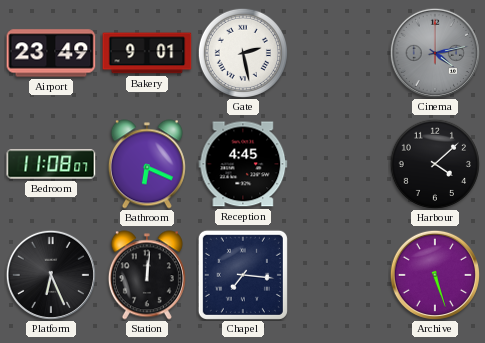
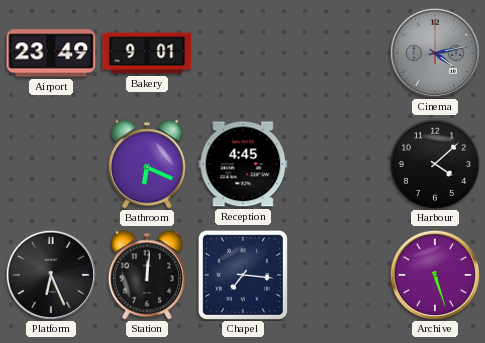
Gate: 2:28 -> none (243, 53)
Bedroom: 11:08 -> none (51, 164)
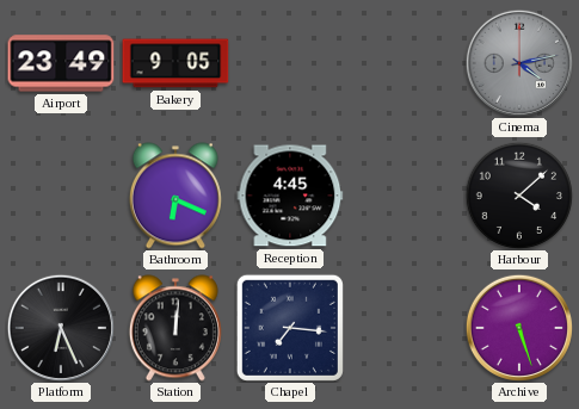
Bakery: 9:01 -> 9:05 (175, 63)
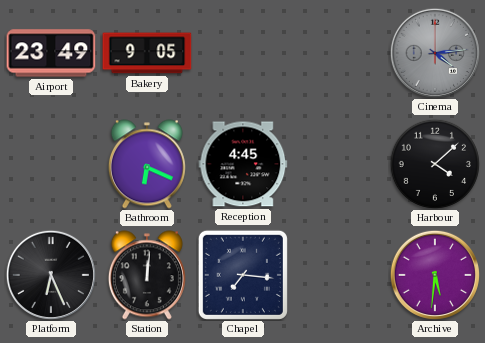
Cinema: 4:13 -> 4:14 (435, 53)
Archive: 5:27 -> 5:31 (435, 275)
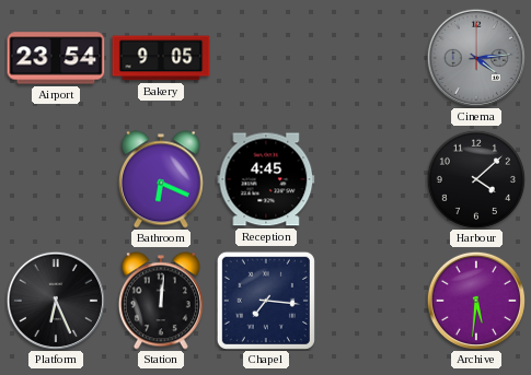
Airport: 23:49 -> 23:54 (56, 58)
